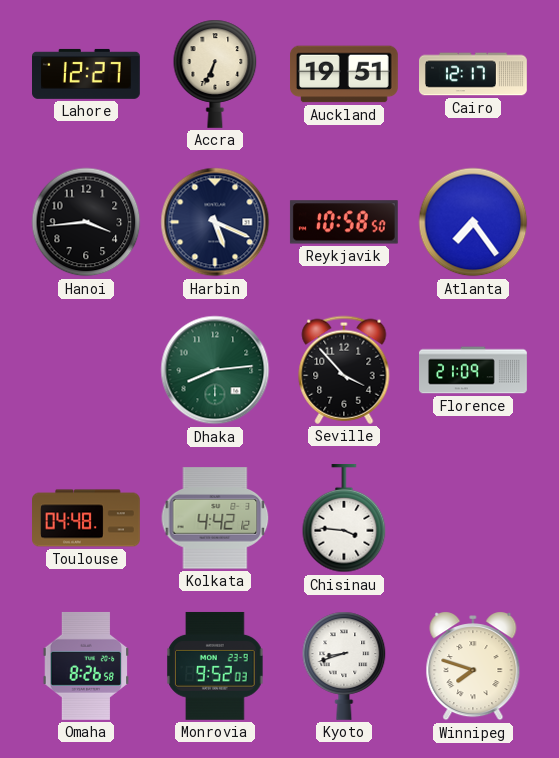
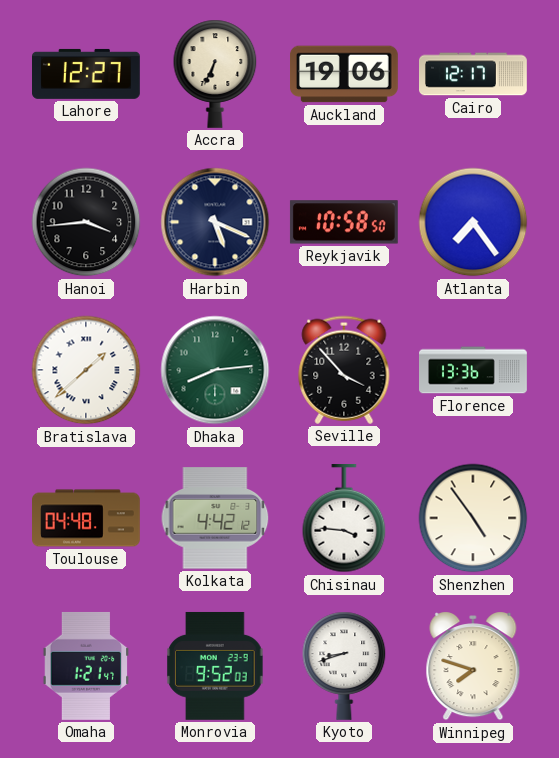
Auckland: 19:51 -> 19:06 (345, 74)
Bratislava: none -> 1:38 (86, 370)
Florence: 21:09 -> 13:36 (473, 370)
Shenzhen: none -> 4:54 (473, 518)
Omaha: 8:26 -> 1:21 (86, 666)
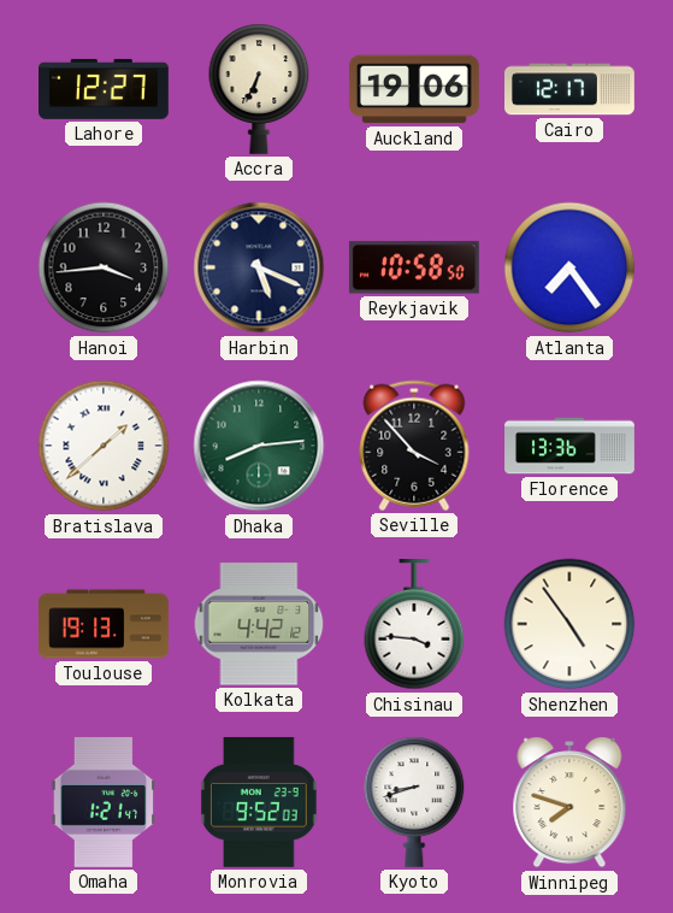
Toulouse: 04:48 -> 19:13 (105, 624)
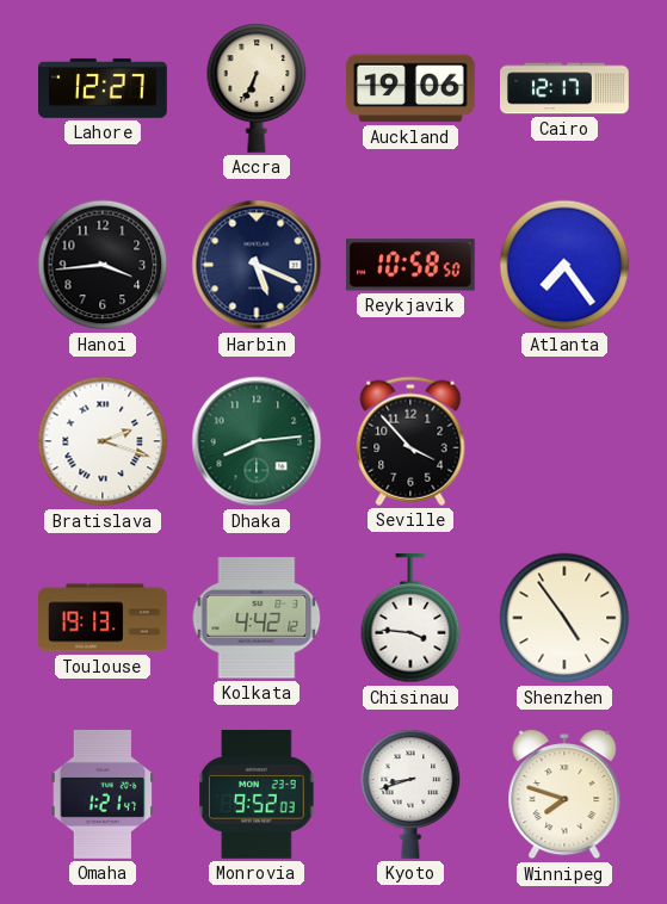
Bratislava: 1:38 -> 2:18 (103, 441)
Florence: 13:36 -> none (569, 446)
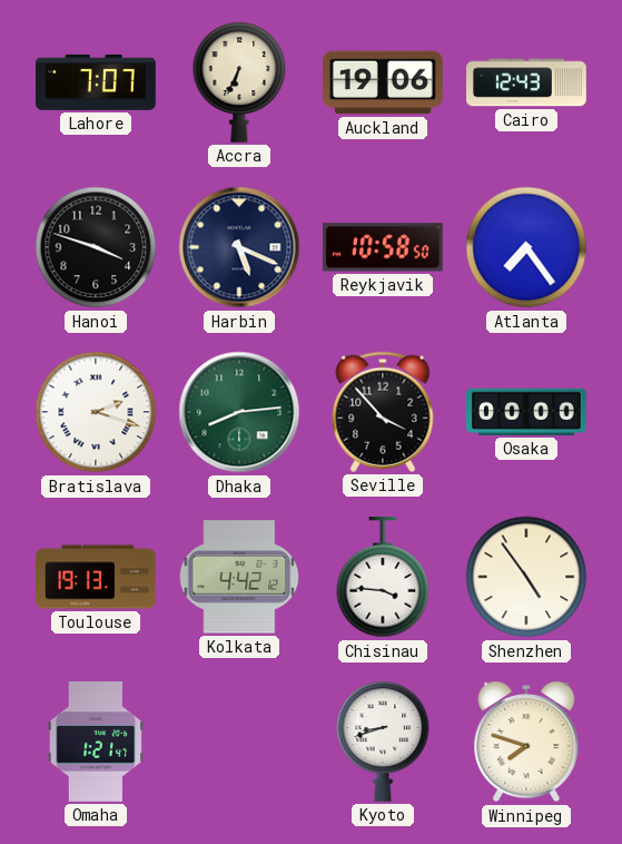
Lahore: 12:27 -> 7:07 (97, 82)
Cairo: 12:17 -> 12:43 (527, 82)
Hanoi: 3:44 -> 3:48 (96, 247)
Osaka: none -> 00:00 (527, 412)
Monrovia: 9:52 -> none (257, 794)
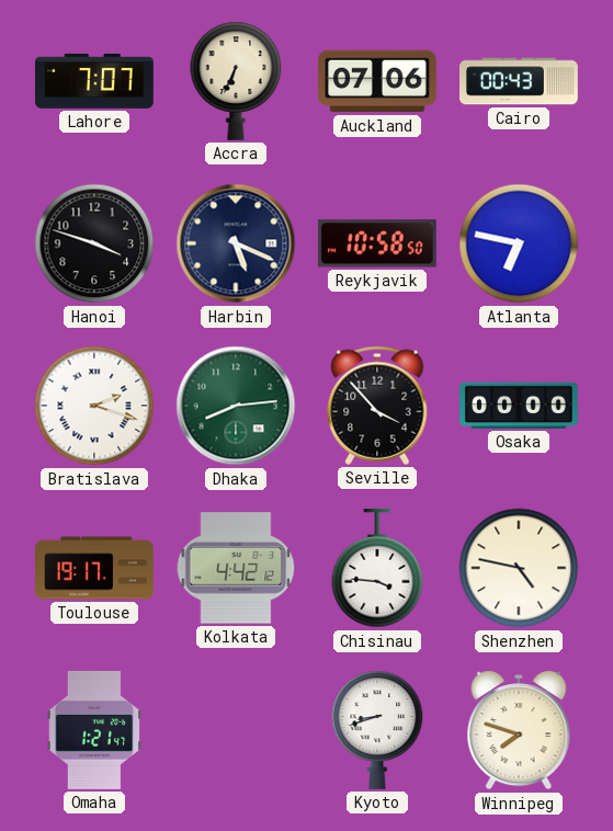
Auckland: 19:06 -> 07:06 (378, 81)
Cairo: 12:43 -> 00:43 (520, 81)
Atlanta: 7:24 -> 6:47 (519, 243)
Toulouse: 19:13 -> 19:17 (95, 568)
Shenzhen: 4:54 -> 4:47 (519, 568)
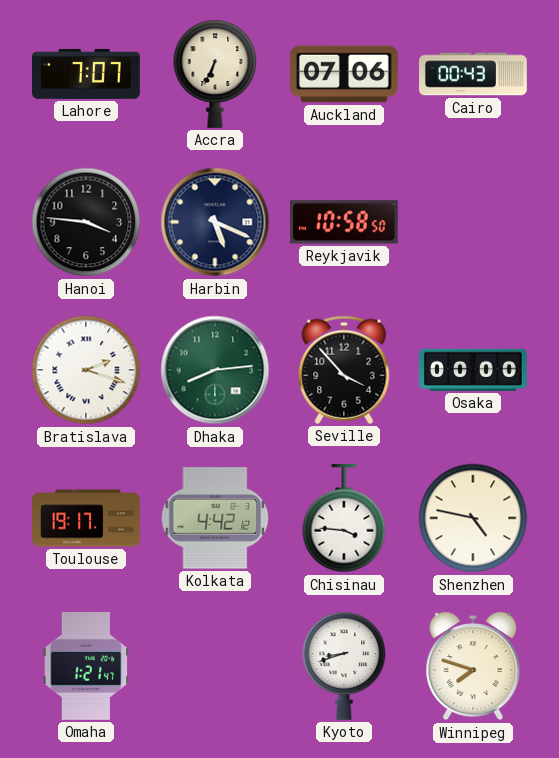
Hanoi: 3:48 -> 3:46 (86, 222)
Atlanta: 6:47 -> none (519, 243)
